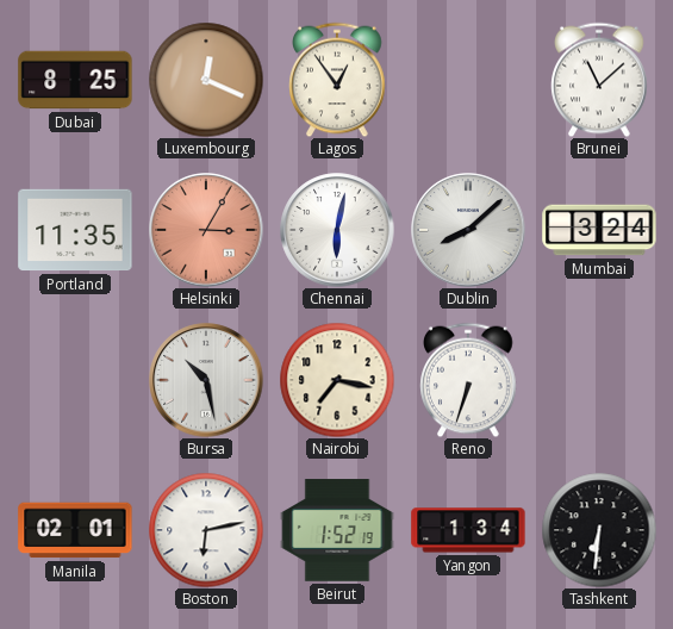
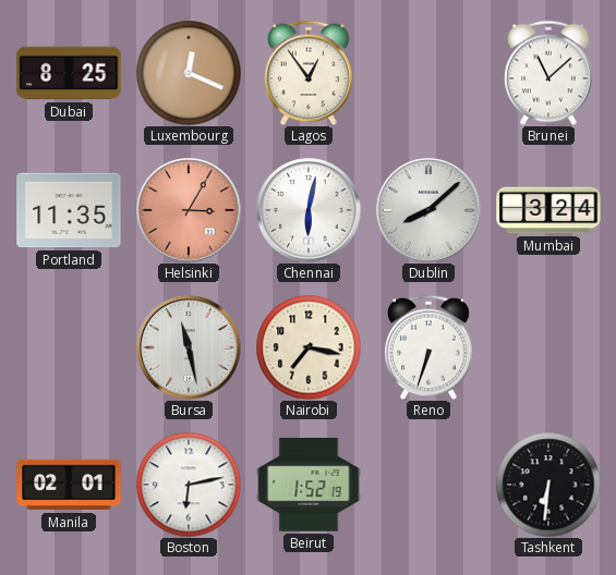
Bursa: 10:28 -> 11:28 (189, 347)
Yangon: 1:34 -> none (468, 530)
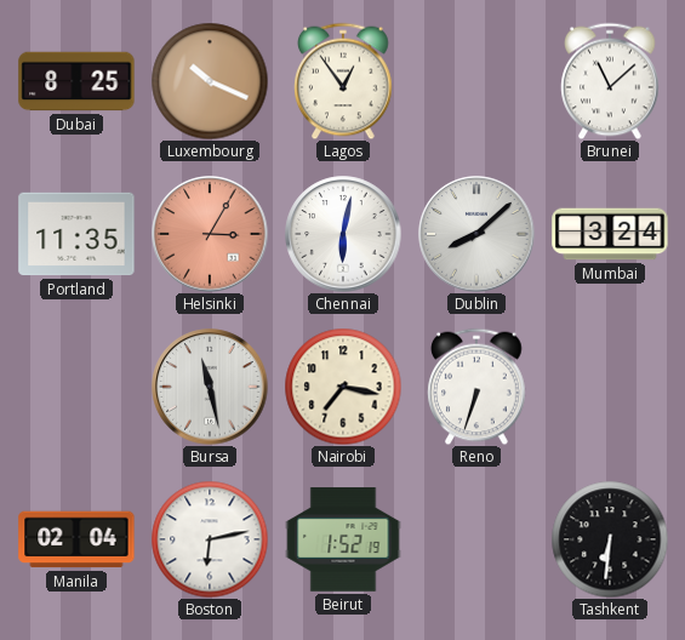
Luxembourg: 12:19 -> 10:19 (210, 81)
Manila: 02:01 -> 02:04 (76, 539)
